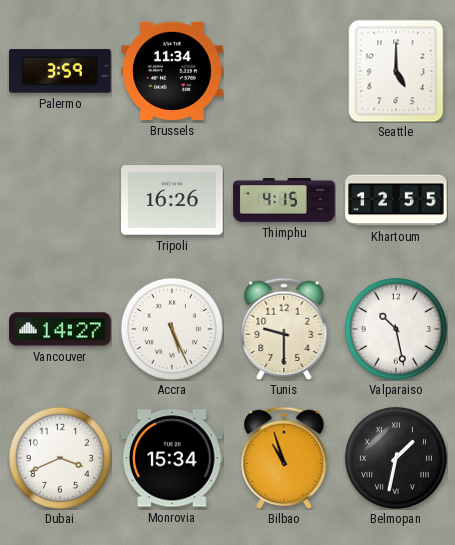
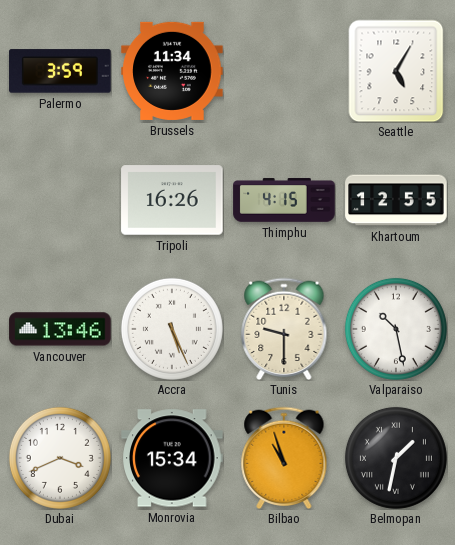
Seattle: 5:00 -> 5:05 (396, 71)
Vancouver: 14:27 -> 13:46 (60, 329)
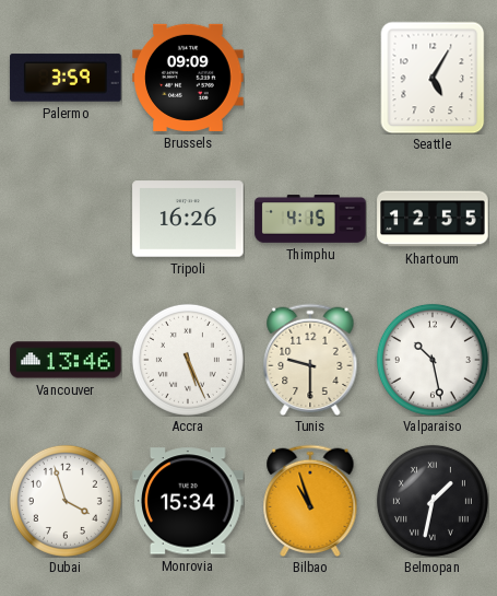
Brussels: 11:34 -> 09:09 (188, 78)
Dubai: 3:41 -> 3:57 (66, 501)
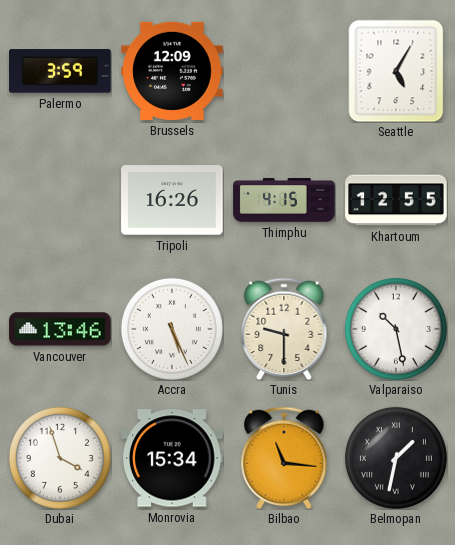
Brussels: 09:09 -> 12:09 (172, 71)
Bilbao: 10:57 -> 11:16 (284, 458)
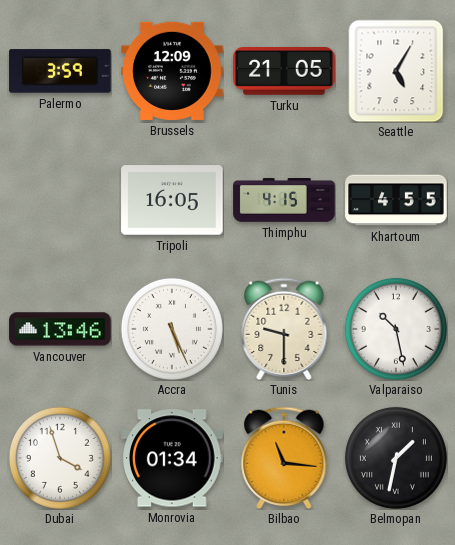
Turku: none -> 21:05 (284, 71)
Tripoli: 16:26 -> 16:05 (172, 200)
Khartoum: 12:55 -> 4:55 (396, 200)
Monrovia: 15:34 -> 01:34 (172, 458)
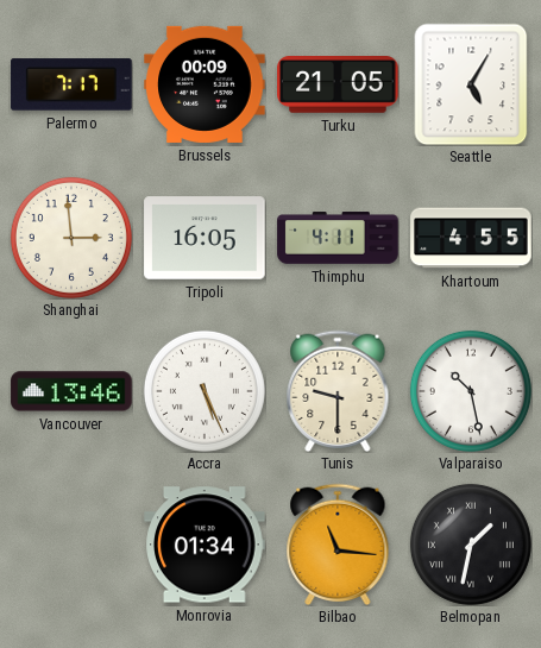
Palermo: 3:59 -> 7:17 (71, 84)
Brussels: 12:09 -> 00:09 (205, 84)
Shanghai: none -> 2:59 (71, 238)
Thimphu: 4:15 -> 4:11 (338, 238)
Dubai: 3:57 -> none (60, 458)
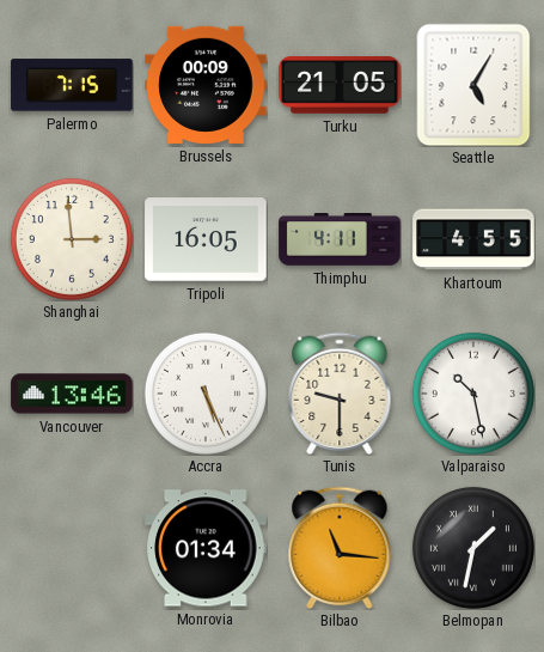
Palermo: 7:17 -> 7:15 (72, 85)
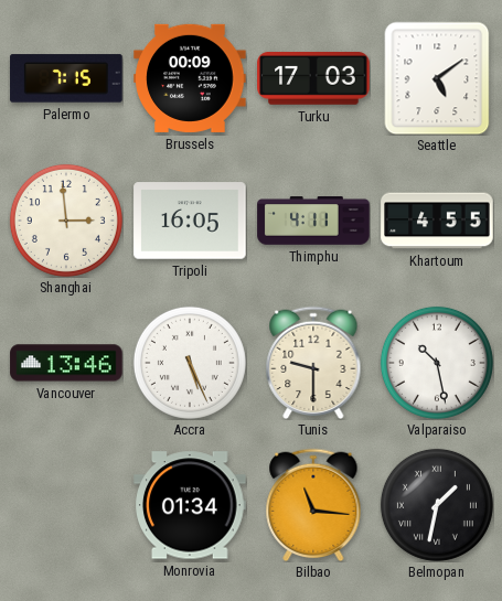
Turku: 21:05 -> 17:03 (313, 78)
Seattle: 5:05 -> 5:09 (437, 78)
